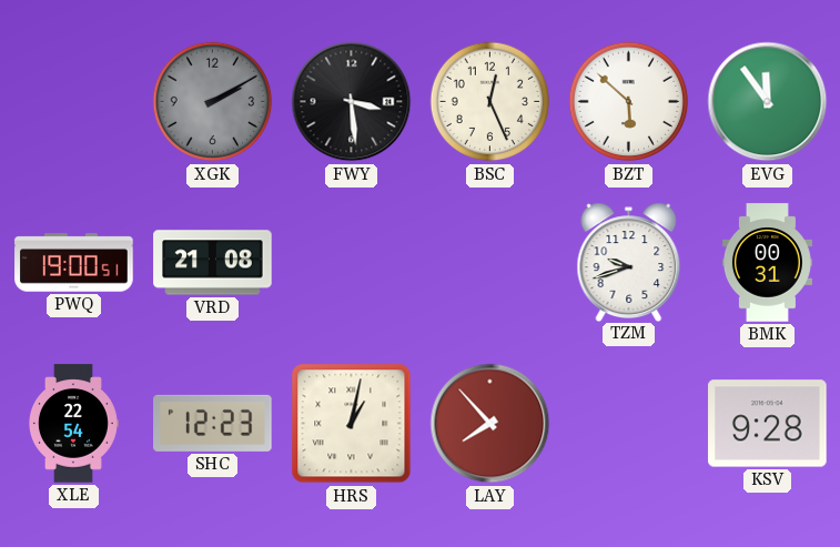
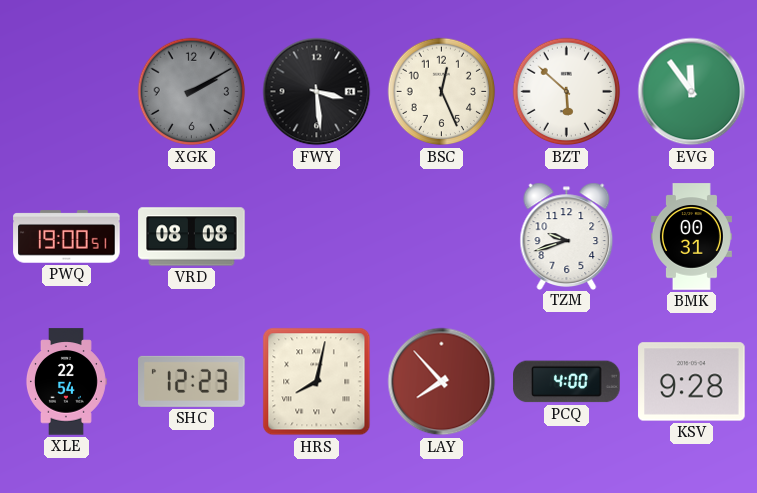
VRD: 21:08 -> 08:08 (192, 237)
HRS: 1:02 -> 8:02 (317, 382)
PCQ: none -> 4:00 (567, 382)
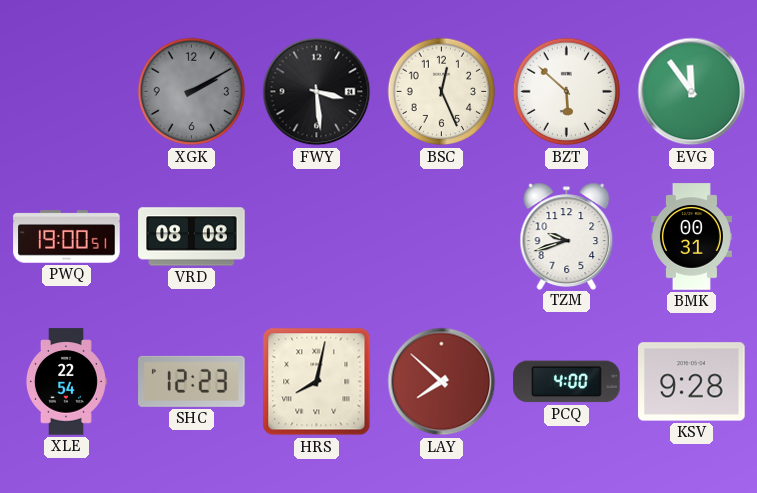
LAY: 7:53 -> 7:52 (442, 382)
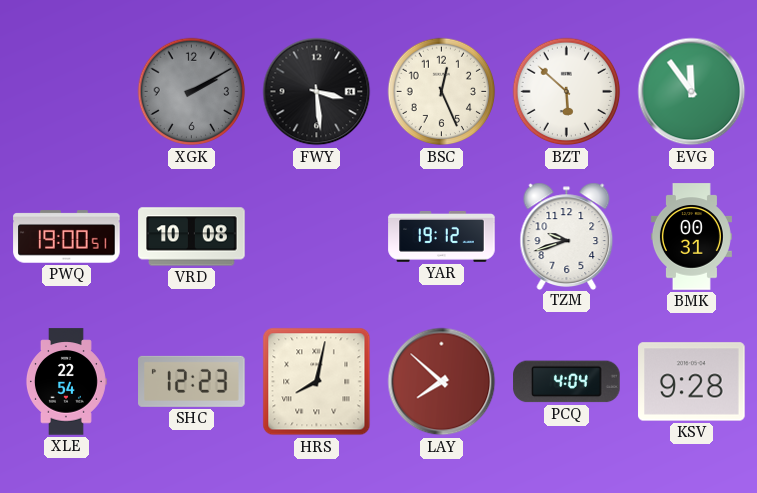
VRD: 08:08 -> 10:08 (192, 237)
YAR: none -> 19:12 (442, 237)
PCQ: 4:00 -> 4:04 (567, 382)
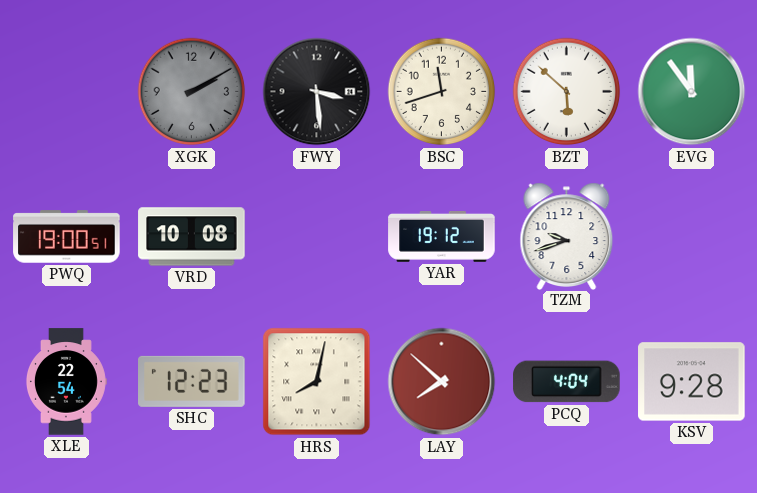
BSC: 12:26 -> 11:42 (442, 92)
BMK: 00:31 -> none (691, 237)
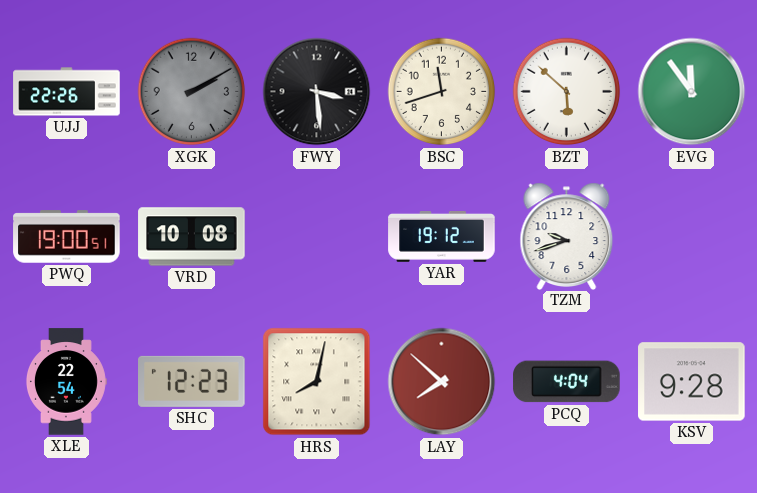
UJJ: none -> 22:26 (67, 92)
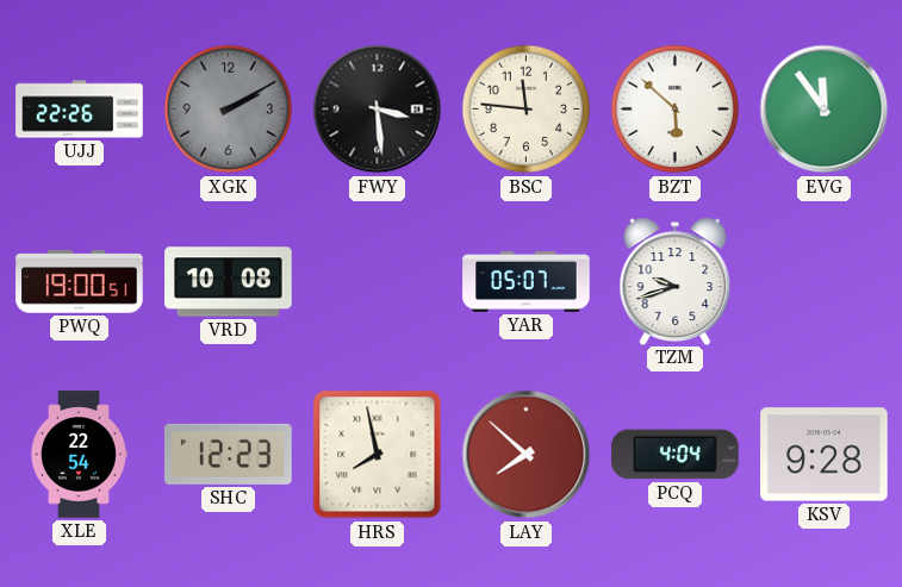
BSC: 11:42 -> 11:46 (527, 110)
YAR: 19:12 -> 05:07 (527, 282)
HRS: 8:02 -> 7:58 (378, 455)
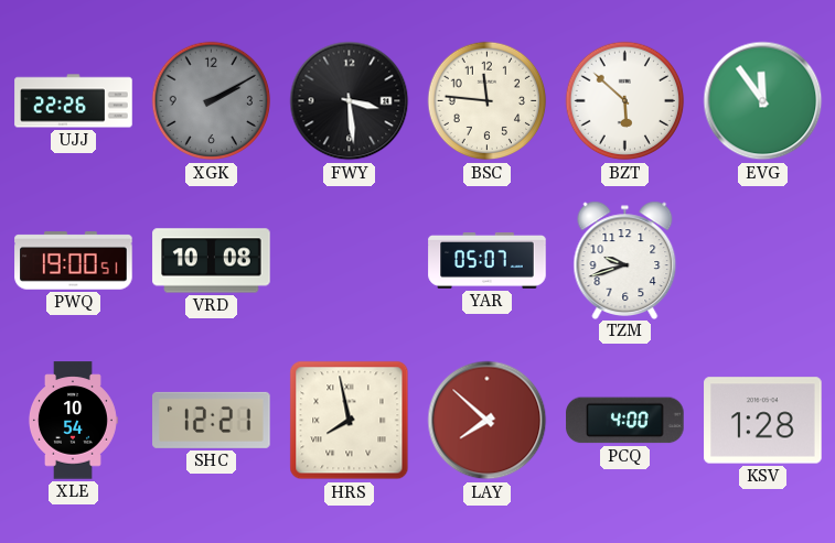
XLE: 22:54 -> 10:54 (74, 421)
SHC: 12:23 -> 12:21 (212, 420)
PCQ: 4:04 -> 4:00 (625, 421)
KSV: 9:28 -> 1:28 (763, 421)
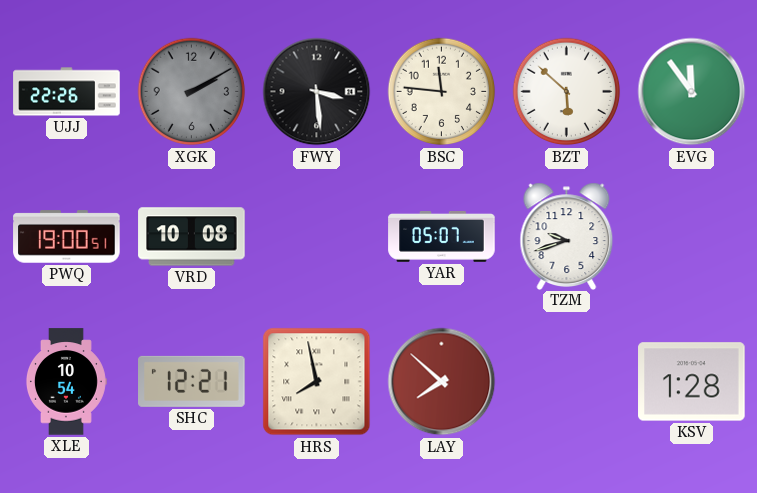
PCQ: 4:00 -> none (625, 421)
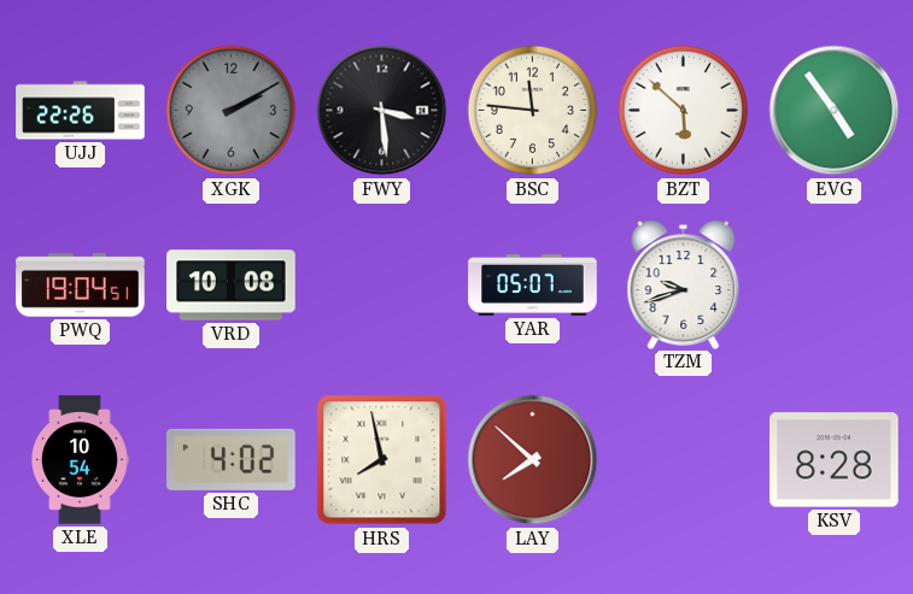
EVG: 11:54 -> 4:54 (835, 111)
PWQ: 19:00 -> 19:04 (81, 286)
SHC: 12:21 -> 4:02 (232, 459)
KSV: 1:28 -> 8:28 (835, 460)
